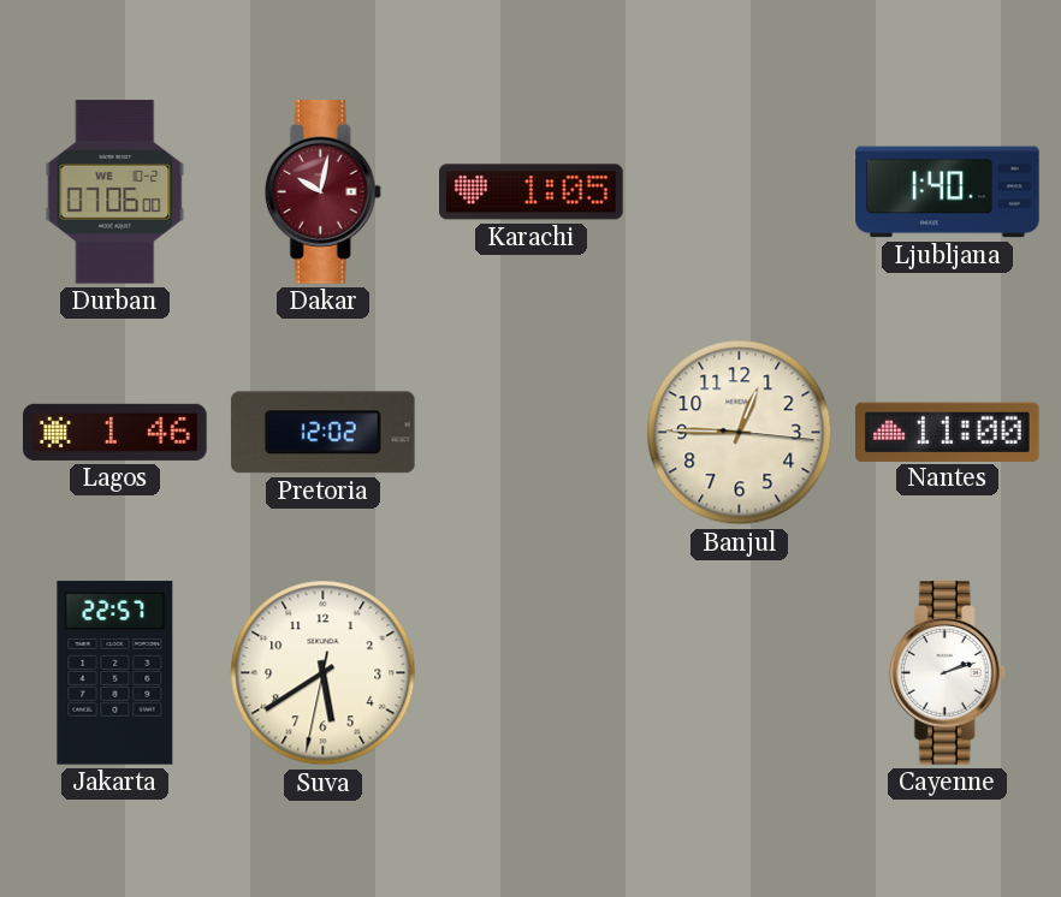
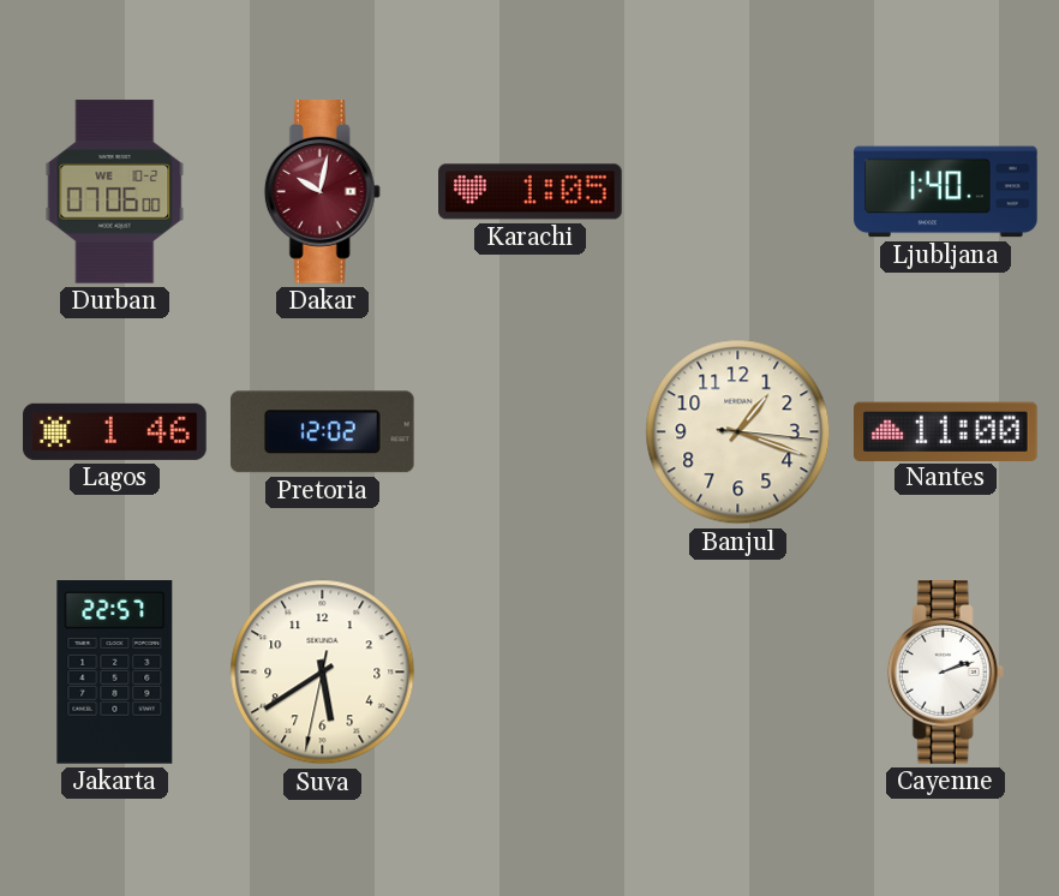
Banjul: 12:45 -> 1:18 (738, 432)
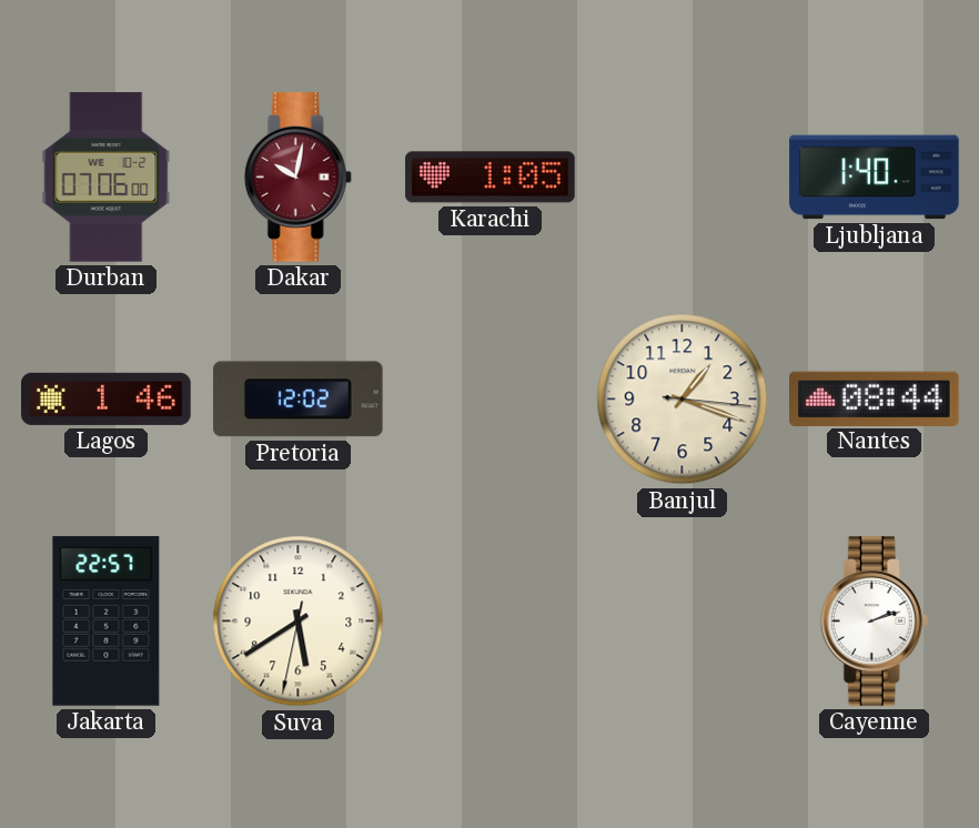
Nantes: 11:00 -> 08:44 (875, 398)
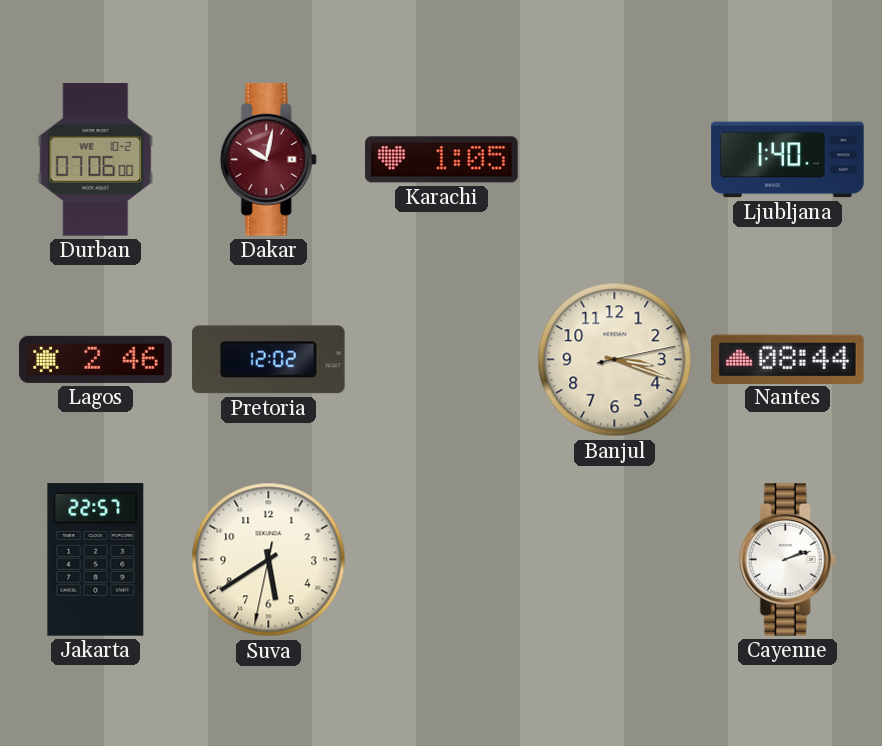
Lagos: 1:46 -> 2:46 (96, 359)
Banjul: 1:18 -> 3:18 (615, 360)
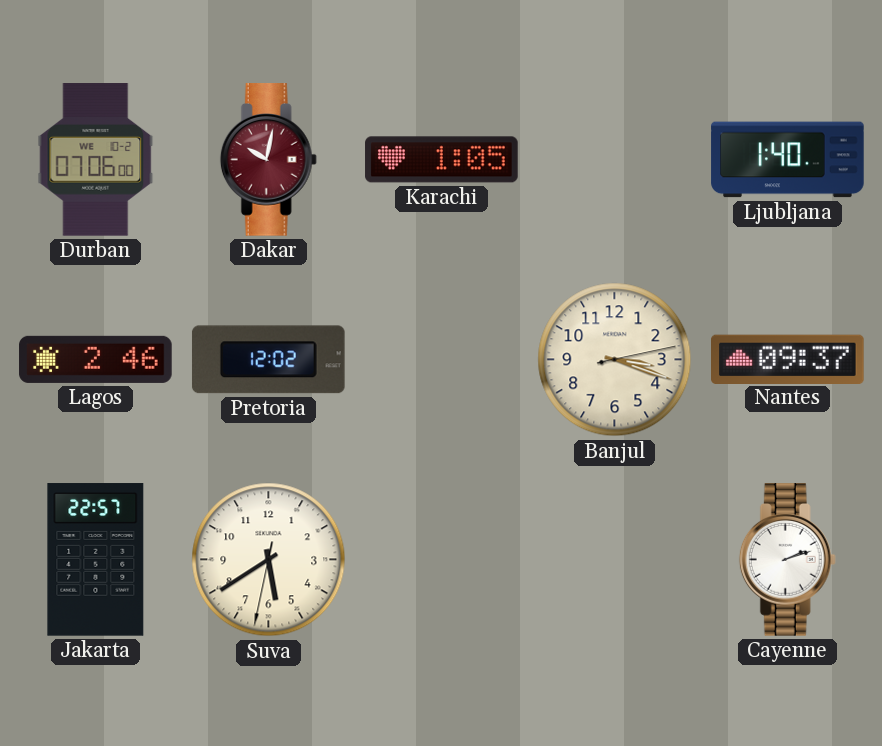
Nantes: 08:44 -> 09:37 (788, 359)
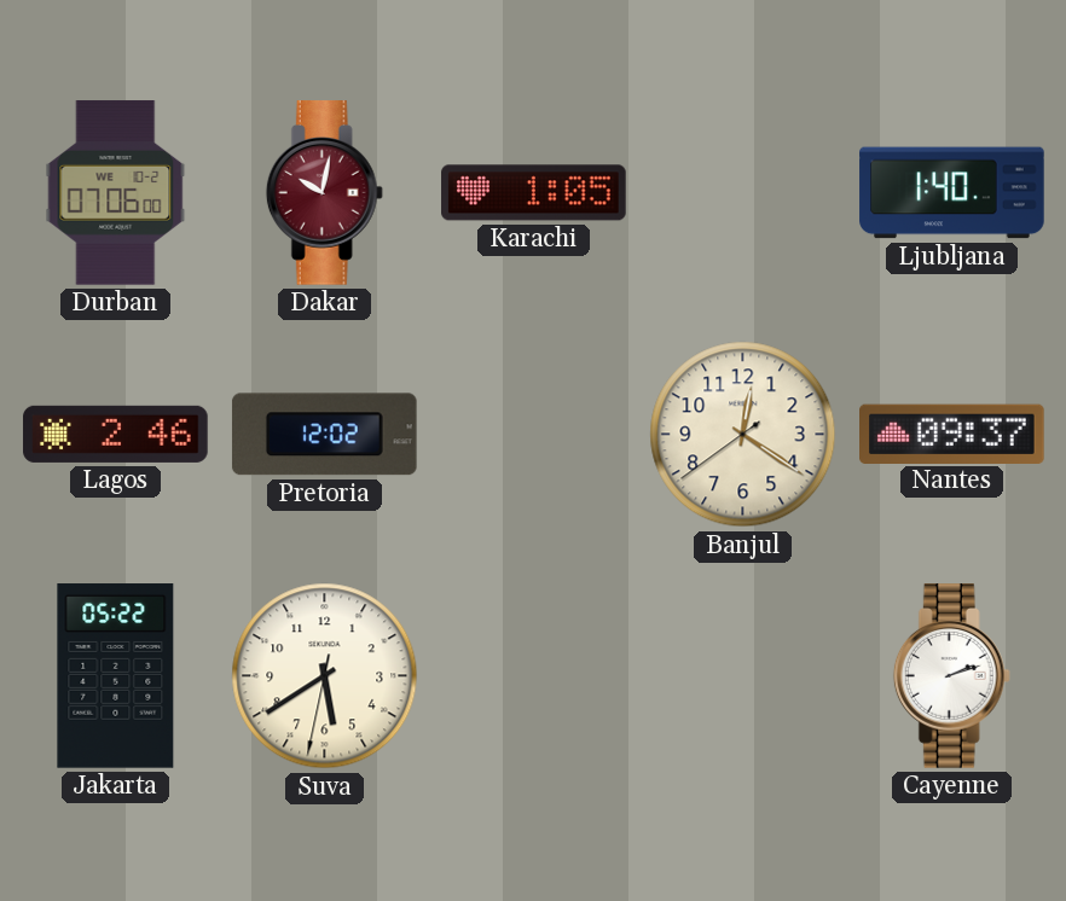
Banjul: 3:18 -> 12:20 (743, 435)
Jakarta: 22:57 -> 05:22 (116, 676)
